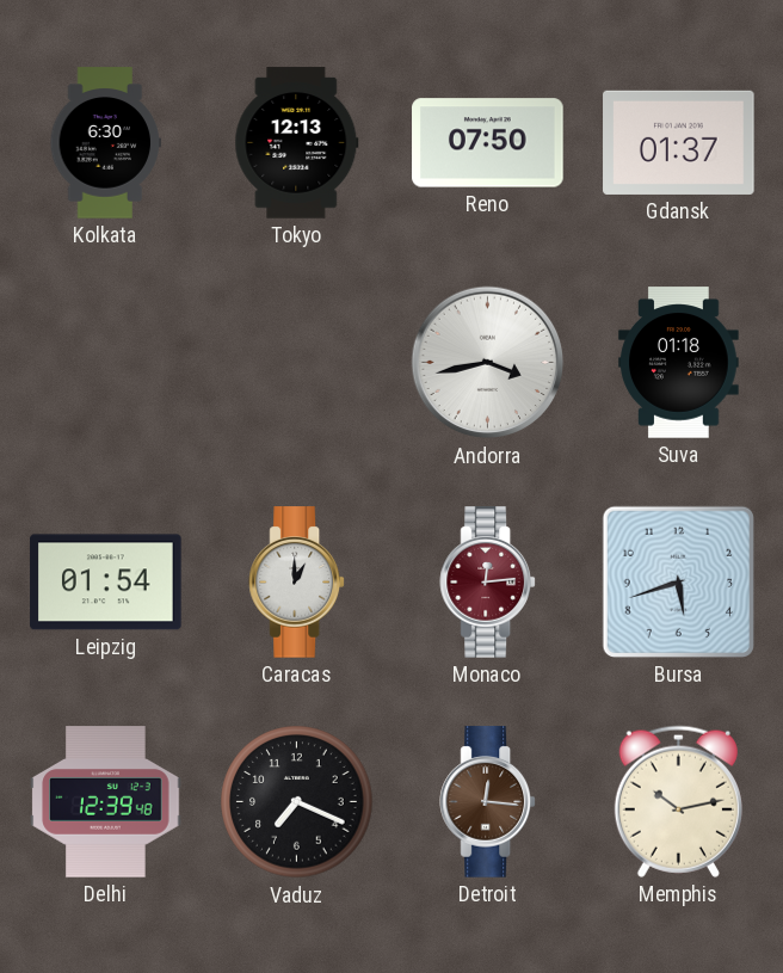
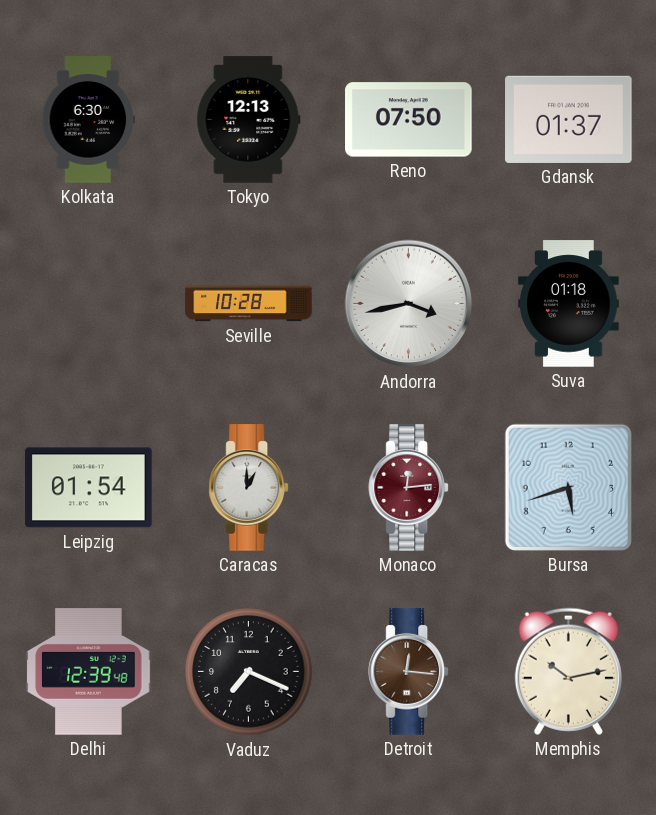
Seville: none -> 10:28 (249, 304)
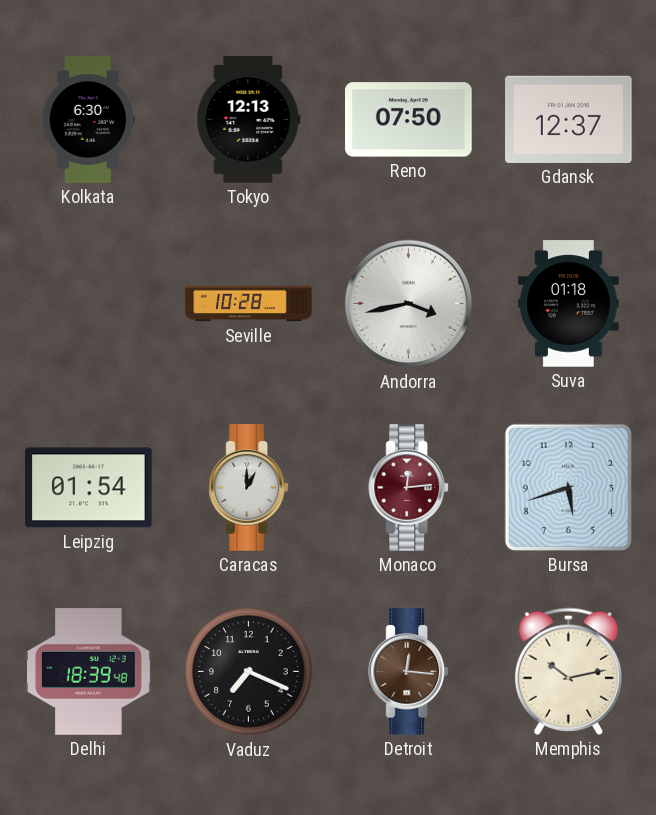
Gdansk: 01:37 -> 12:37 (569, 119)
Delhi: 12:39 -> 18:39 (89, 672)
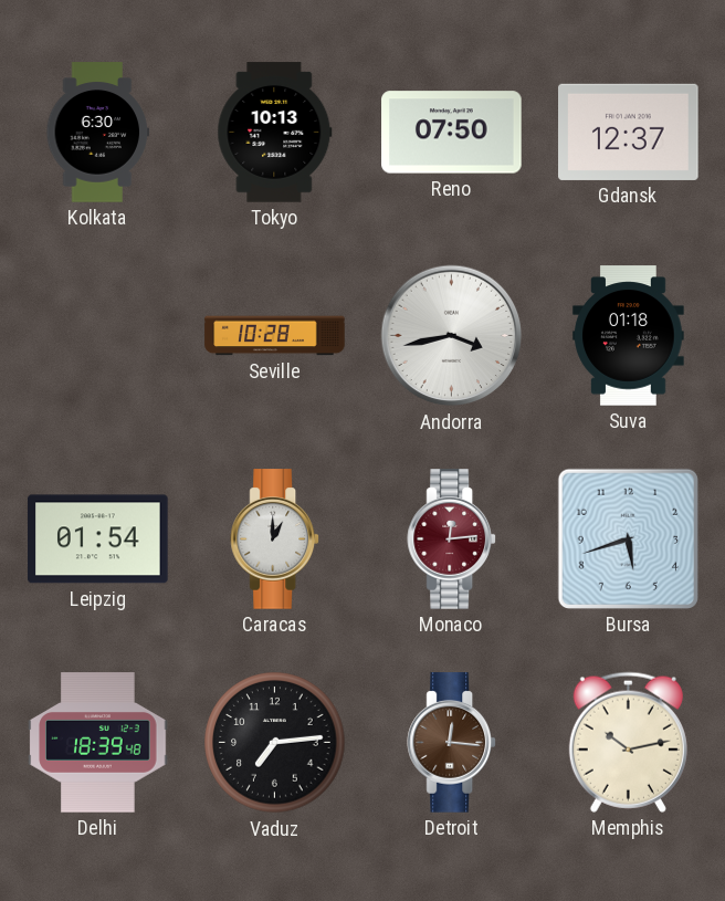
Tokyo: 12:13 -> 10:13 (275, 133)
Vaduz: 7:19 -> 7:14 (275, 743)
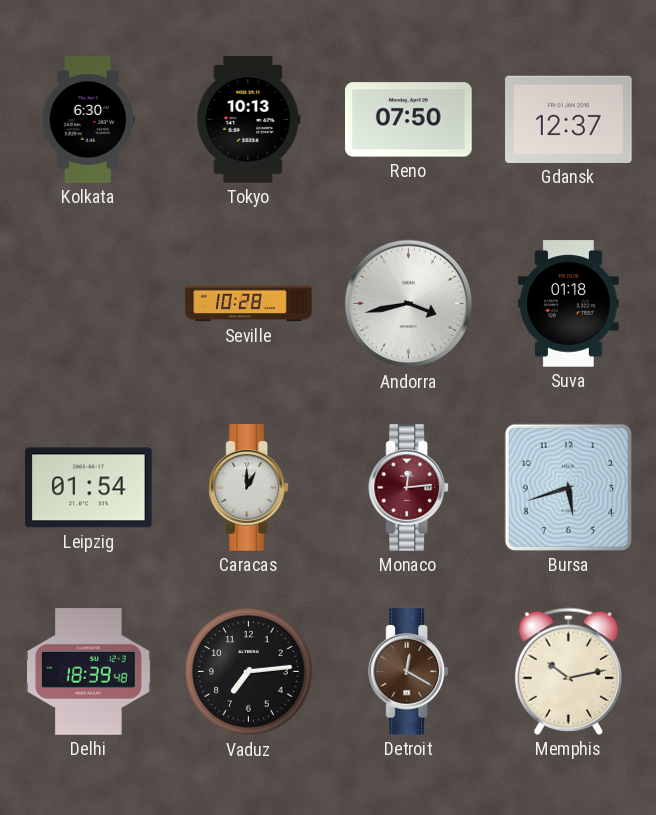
Detroit: 12:16 -> 12:20 (409, 672)
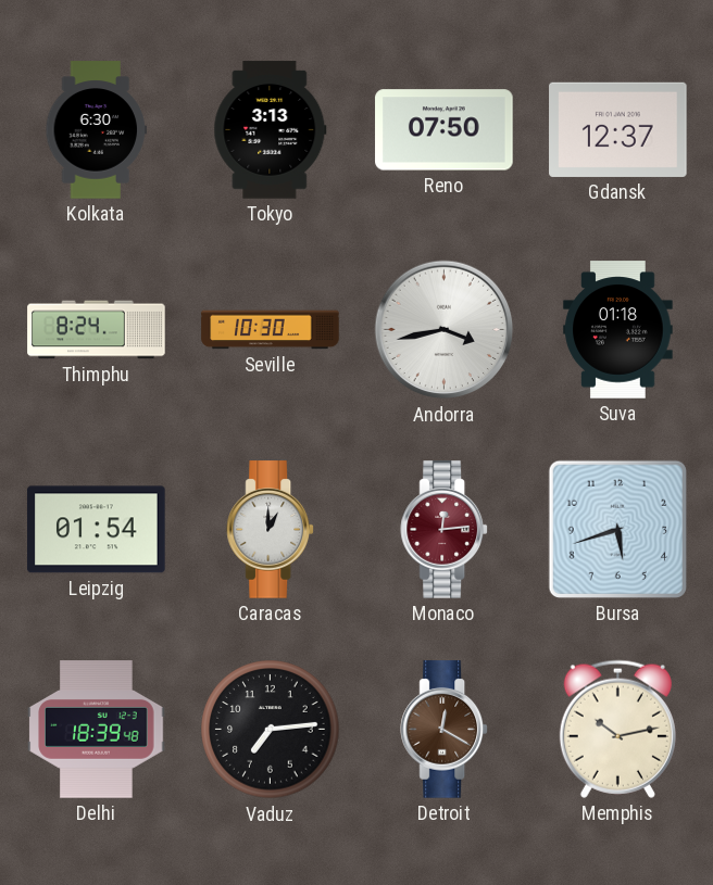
Tokyo: 10:13 -> 3:13 (271, 130)
Thimphu: none -> 8:24 (97, 330)
Seville: 10:28 -> 10:30 (271, 330)
